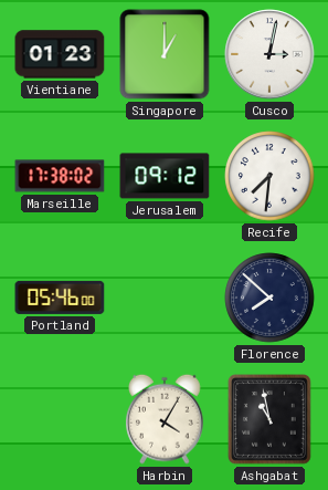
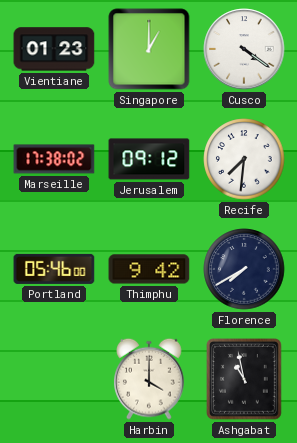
Cusco: 3:02 -> 4:21 (244, 49)
Thimphu: none -> 9:42 (149, 269)
Florence: 7:52 -> 7:40 (244, 269)
Harbin: 4:05 -> 4:00 (150, 379)
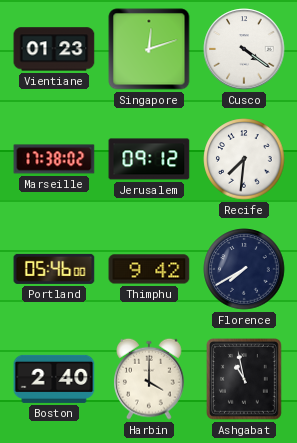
Singapore: 1:00 -> 12:12 (149, 49)
Boston: none -> 2:40 (54, 379)
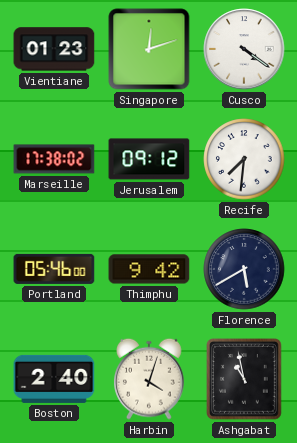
Florence: 7:40 -> 5:40 (244, 269)
Harbin: 4:00 -> 4:03 (150, 379)
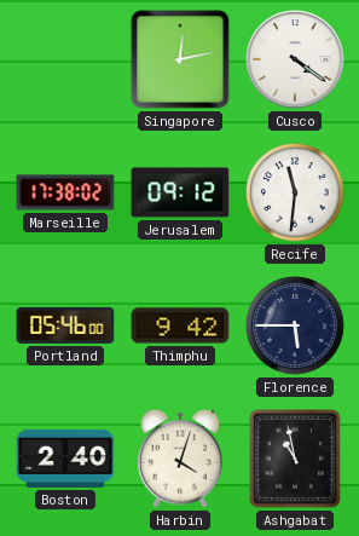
Vientiane: 01:23 -> none (54, 49)
Singapore: 12:12 -> 12:13 (180, 59)
Recife: 7:31 -> 11:31 (295, 192)
Florence: 5:40 -> 5:45 (295, 325)
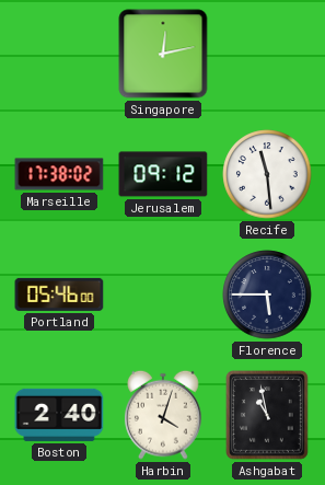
Cusco: 4:21 -> none (295, 59)
Recife: 11:31 -> 11:29 (267, 174)
Thimphu: 9:42 -> none (180, 325)
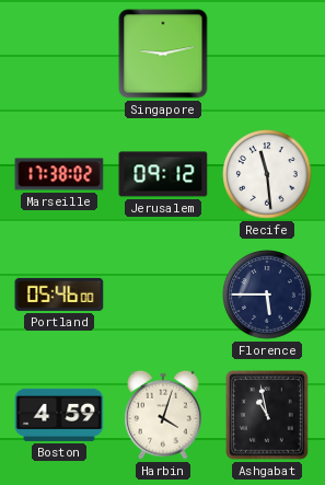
Singapore: 12:13 -> 9:13 (163, 54)
Boston: 2:40 -> 4:59 (59, 415)
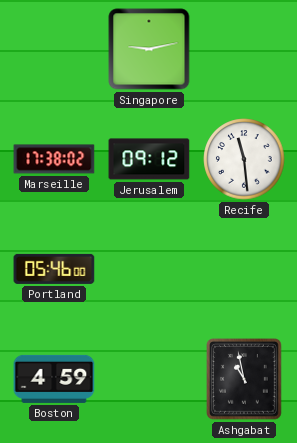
Florence: 5:45 -> none (267, 295)
Harbin: 4:03 -> none (164, 415)
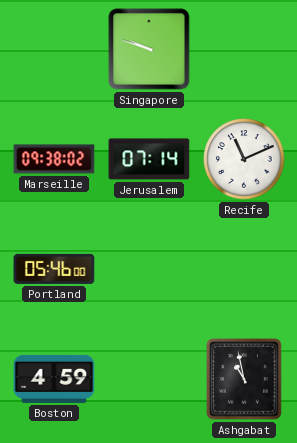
Singapore: 9:13 -> 9:48 (149, 49)
Marseille: 17:38 -> 09:38 (54, 159)
Jerusalem: 09:12 -> 07:14 (149, 159)
Recife: 11:29 -> 11:11 (244, 159)
